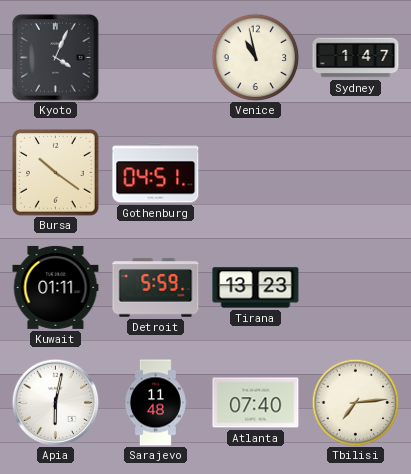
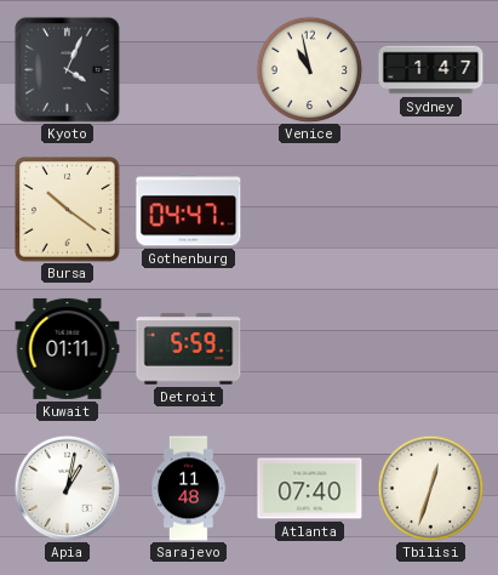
Gothenburg: 04:51 -> 04:47 (189, 210)
Tirana: 13:23 -> none (256, 288)
Apia: 6:02 -> 1:02 (67, 488)
Tbilisi: 7:14 -> 12:33 (430, 488)
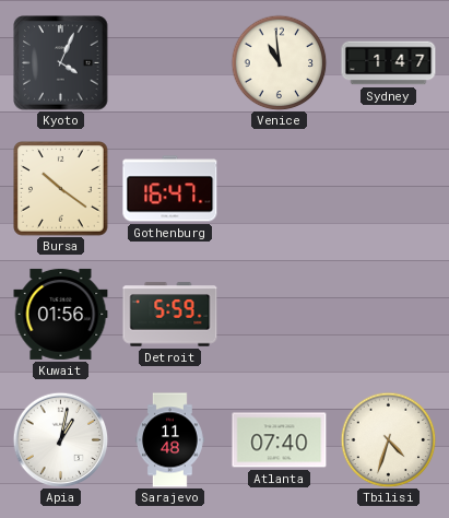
Venice: 10:58 -> 10:59 (279, 62)
Gothenburg: 04:47 -> 16:47 (170, 189)
Kuwait: 01:11 -> 01:56 (61, 314)
Tbilisi: 12:33 -> 4:33 (388, 439)
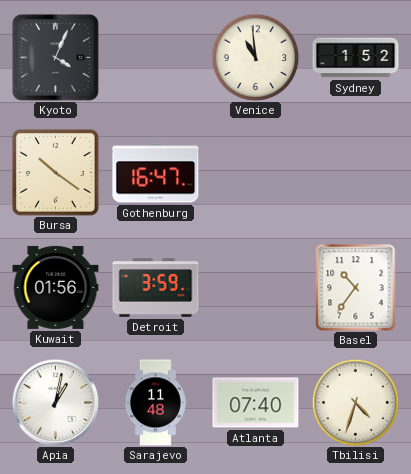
Sydney: 1:47 -> 1:52 (356, 58)
Detroit: 5:59 -> 3:59 (156, 288)
Basel: none -> 10:36 (356, 288)
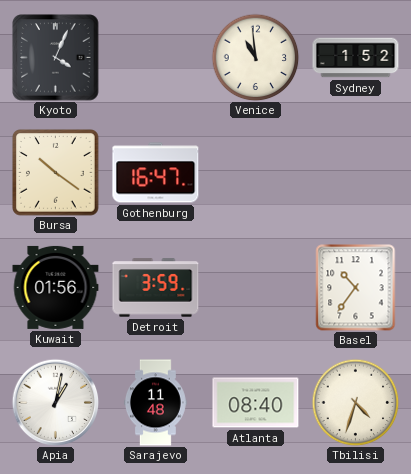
Atlanta: 07:40 -> 08:40 (256, 403)
